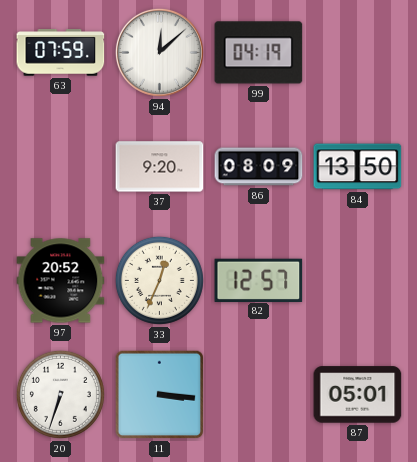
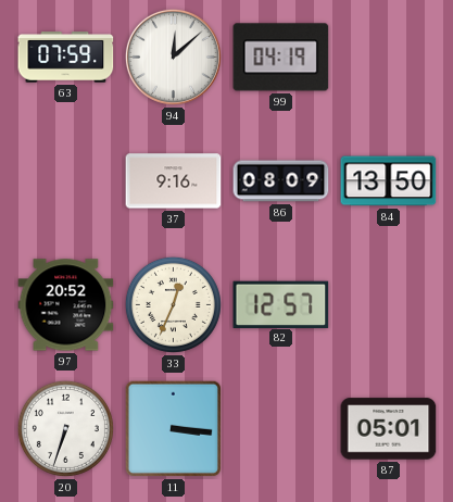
37: 9:20 -> 9:16 (174, 181)
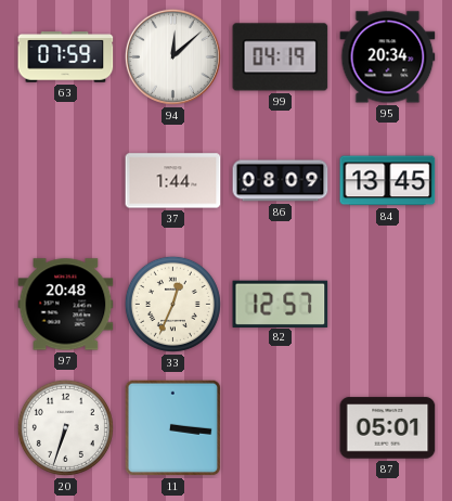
95: none -> 20:34 (388, 57)
37: 9:16 -> 1:44 (173, 181)
84: 13:50 -> 13:45 (388, 181)
97: 20:52 -> 20:48 (66, 305)
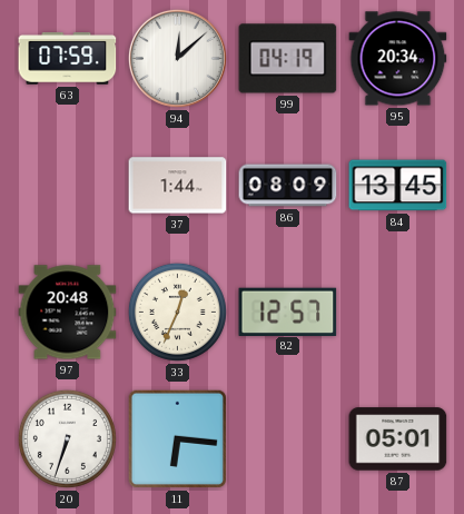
11: 3:16 -> 6:16 (178, 439)
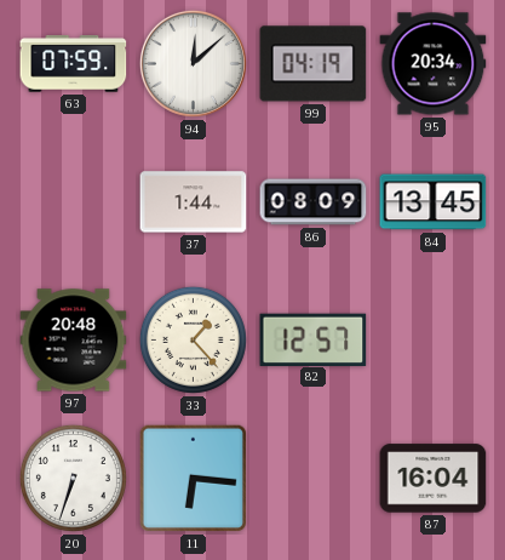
33: 12:34 -> 1:23 (193, 339)
87: 05:01 -> 16:04 (434, 479)
